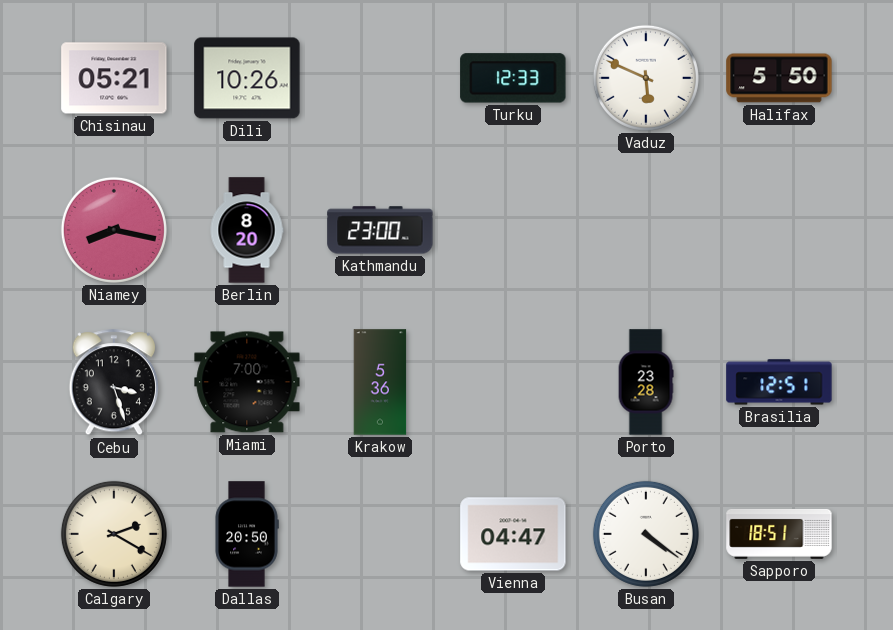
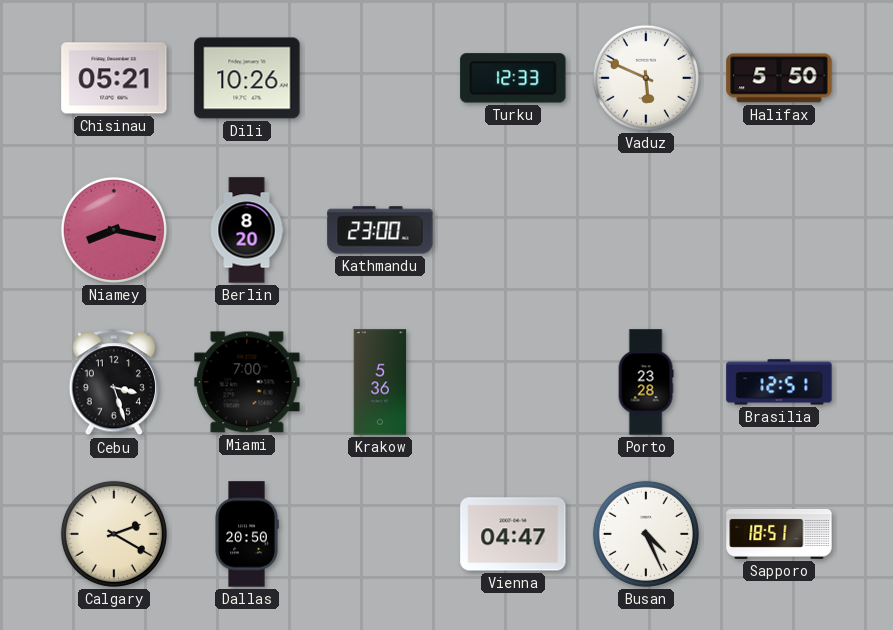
Busan: 4:21 -> 4:26 (646, 534)
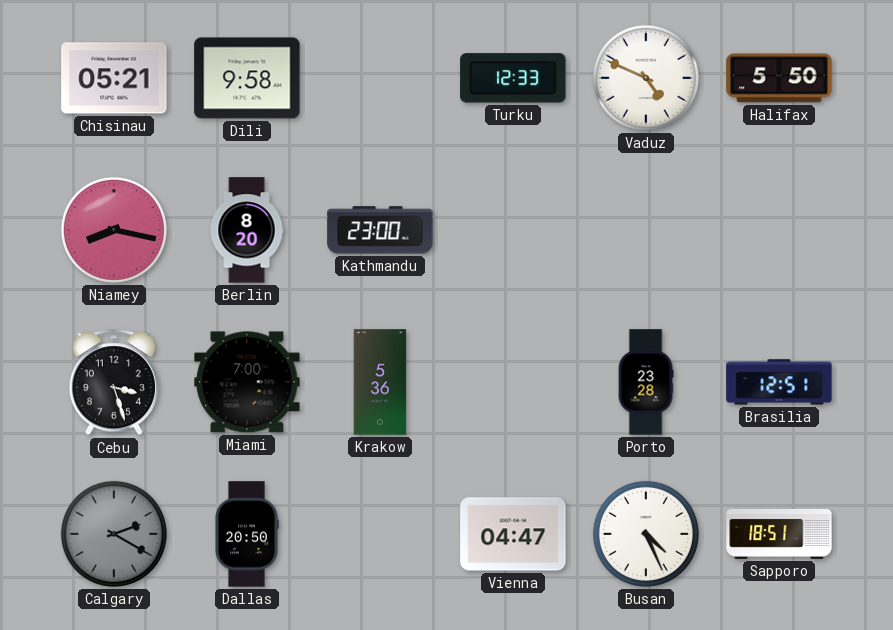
Dili: 10:26 -> 9:58 (247, 78)
Vaduz: 5:49 -> 4:49 (646, 78)
Calgary dial: cream -> grey (114, 534)
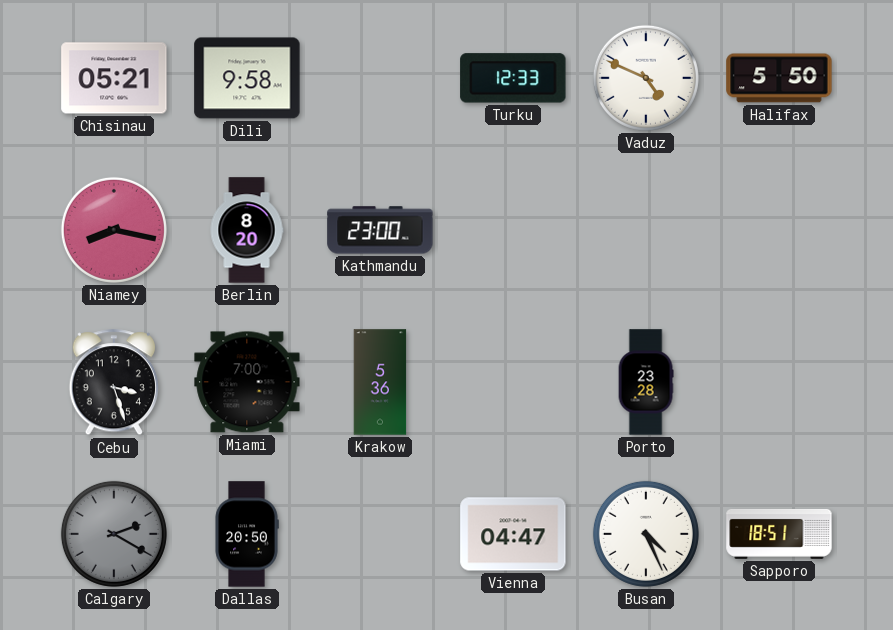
Brasilia: 12:51 -> none (779, 382)
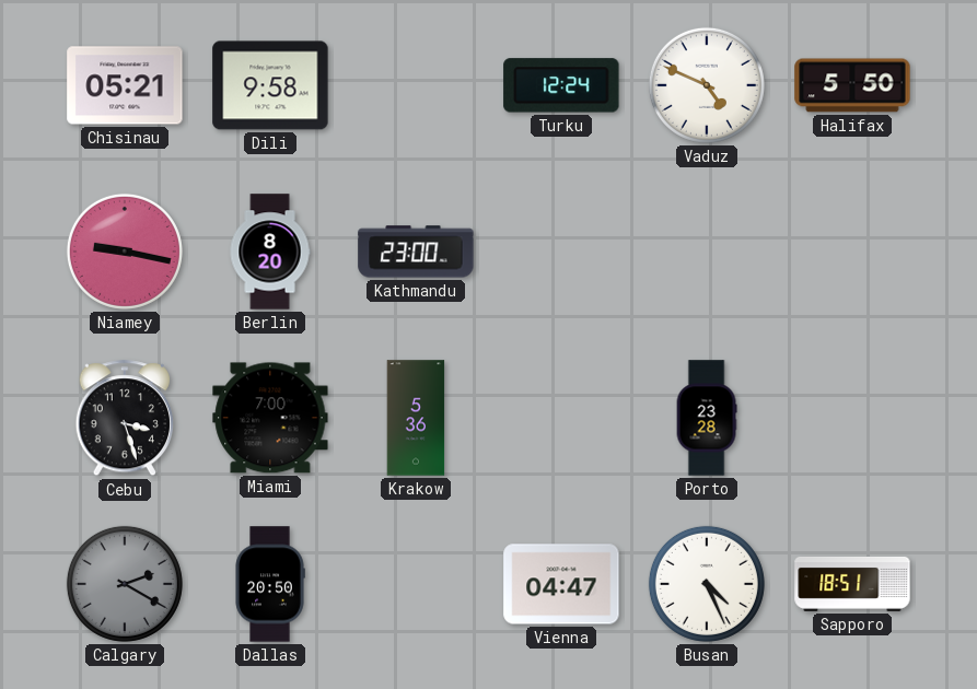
Turku: 12:33 -> 12:24 (561, 85)
Niamey: 8:17 -> 9:17 (125, 252)
